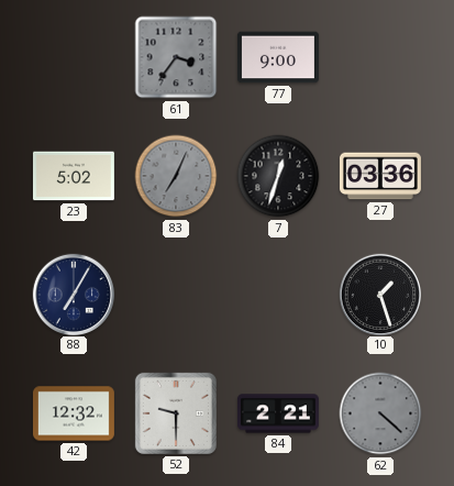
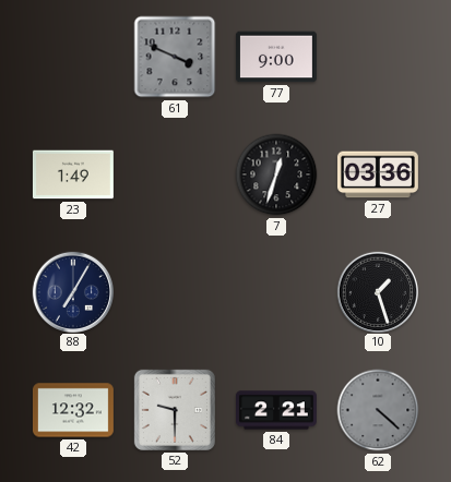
61: 3:36 -> 3:49 (175, 57)
23: 5:02 -> 1:49 (73, 174)
83: 7:04 -> none (176, 176)
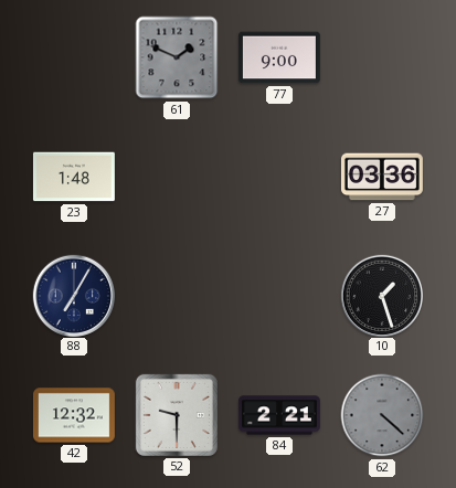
61: 3:49 -> 1:49 (177, 57)
23: 1:49 -> 1:48 (74, 177)
7: 12:33 -> none (276, 174)
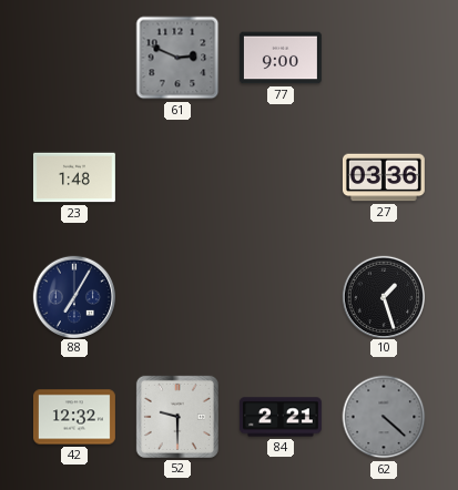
61: 1:49 -> 2:49 (177, 58)
